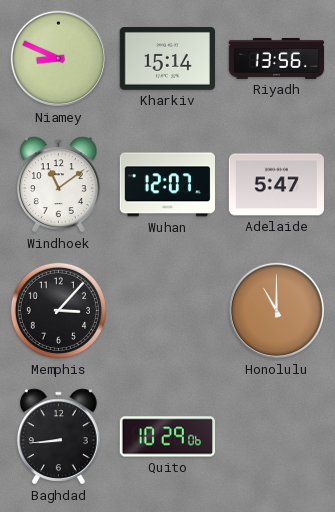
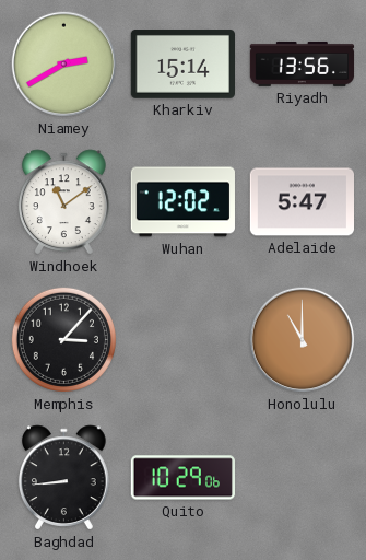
Niamey: 8:49 -> 2:40 (64, 65)
Wuhan: 12:07 -> 12:02 (182, 202)
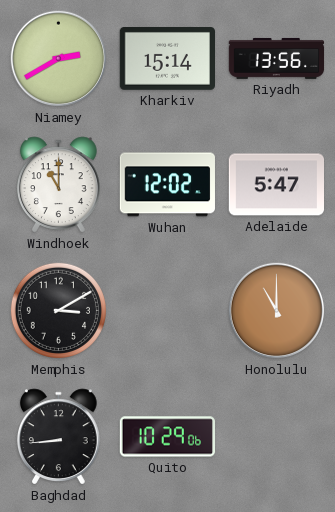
Windhoek: 11:09 -> 11:00 (59, 185)
Memphis: 3:07 -> 3:10 (58, 310)
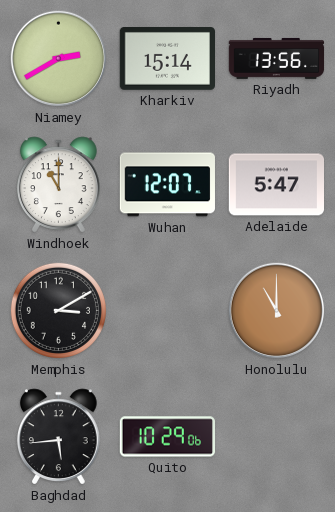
Wuhan: 12:02 -> 12:07 (167, 185)
Baghdad: 8:44 -> 5:44 (59, 437)
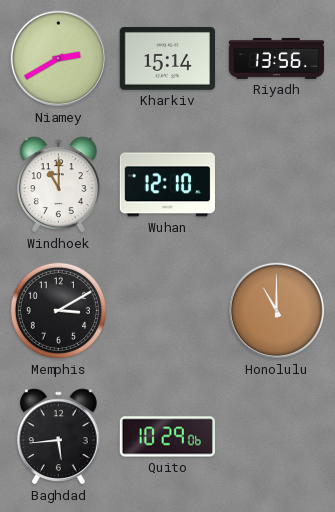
Wuhan: 12:07 -> 12:10 (167, 185)
Adelaide: 5:47 -> none (276, 185)
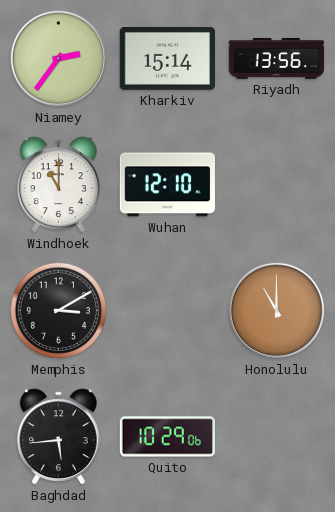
Niamey: 2:40 -> 2:36 (59, 59)
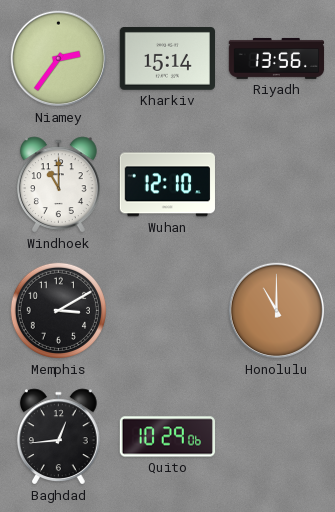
Baghdad: 5:44 -> 12:44 (59, 437)
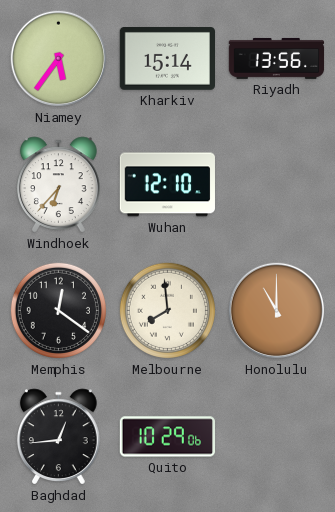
Niamey: 2:36 -> 5:36 (59, 59)
Windhoek: 11:00 -> 6:37 (59, 185)
Memphis: 3:10 -> 12:21 (58, 310)
Melbourne: none -> 7:59 (167, 310)
